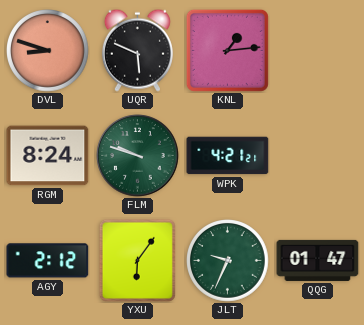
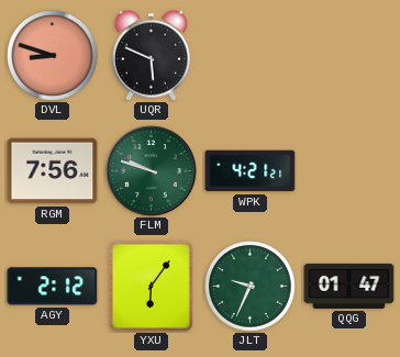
KNL: 1:14 -> none (227, 50)
RGM: 8:24 -> 7:56 (53, 171)
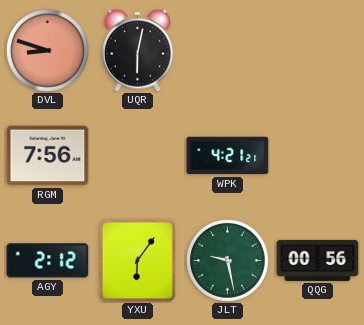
UQR: 5:49 -> 6:02 (137, 50)
FLM: 9:48 -> none (152, 171)
JLT: 9:34 -> 9:28 (228, 261)
QQG: 01:47 -> 00:56 (318, 260)
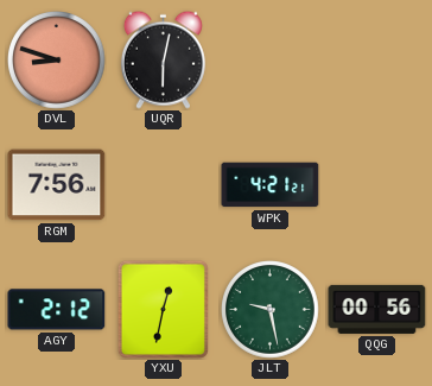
YXU: 6:06 -> 12:32 (163, 309)
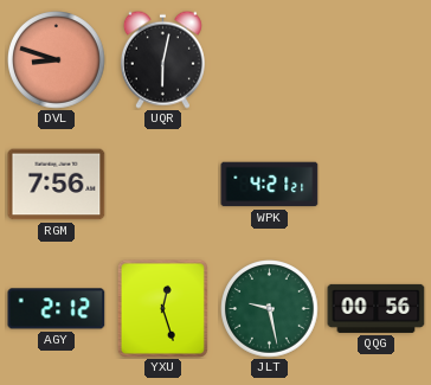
YXU: 12:32 -> 12:27 (162, 308)
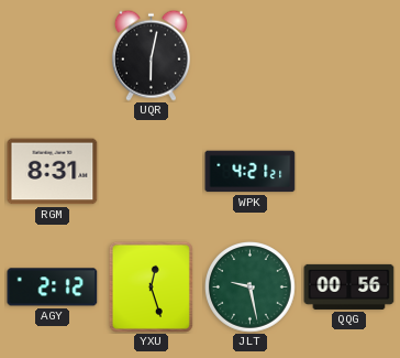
DVL: 8:48 -> none (57, 60)
RGM: 7:56 -> 8:31 (53, 172)
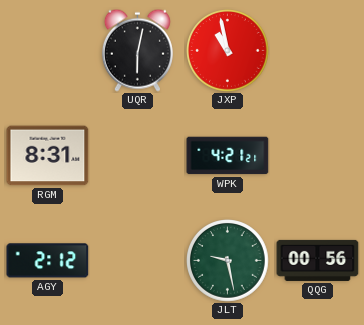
JXP: none -> 10:58 (228, 51)
YXU: 12:27 -> none (151, 286)
